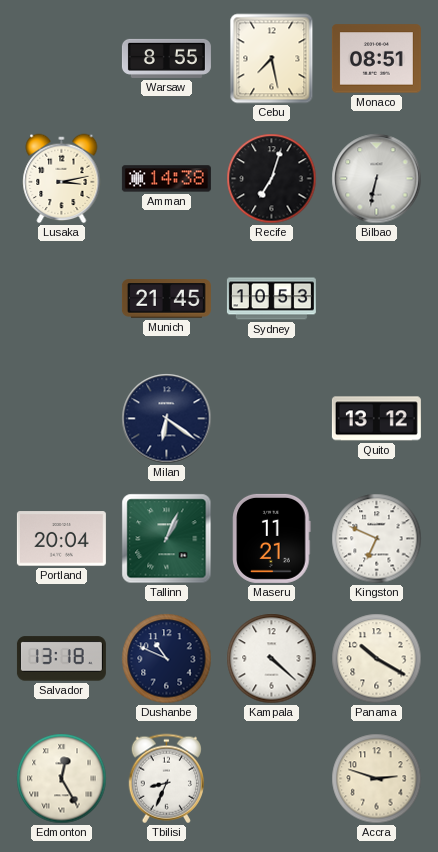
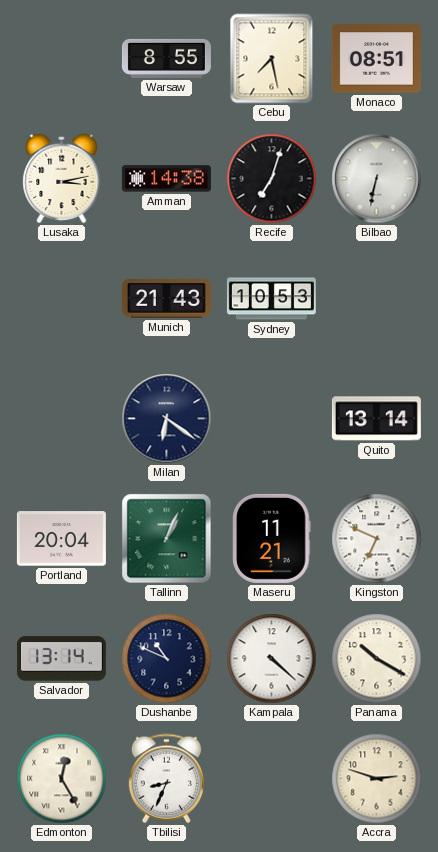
Munich: 21:45 -> 21:43 (166, 299)
Quito: 13:12 -> 13:14 (376, 419)
Salvador: 13:18 -> 13:14 (61, 659)
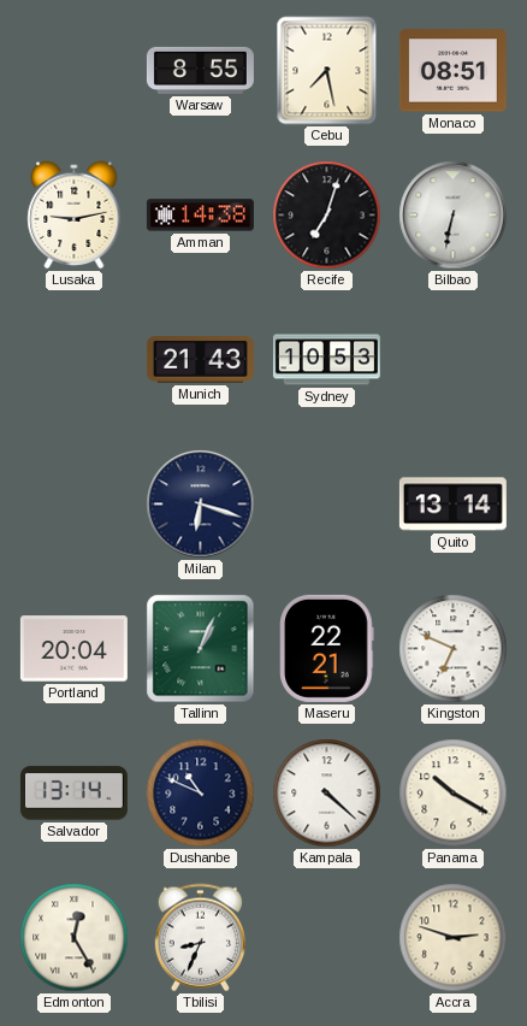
Lusaka: 3:13 -> 9:13 (75, 216)
Milan: 6:21 -> 6:18 (201, 505)
Maseru: 11:21 -> 22:21 (327, 648)
